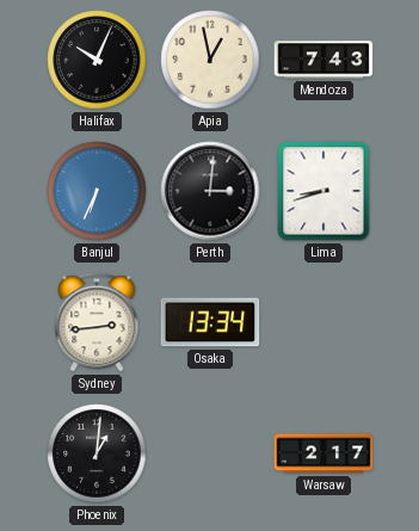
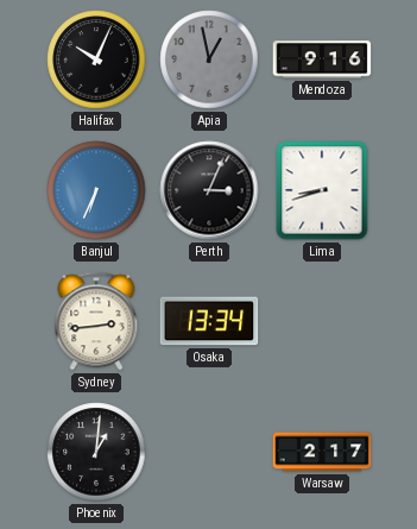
Apia dial: cream -> grey (209, 59)
Mendoza: 7:43 -> 9:16 (322, 59)
Perth: 3:01 -> 3:04 (209, 190)
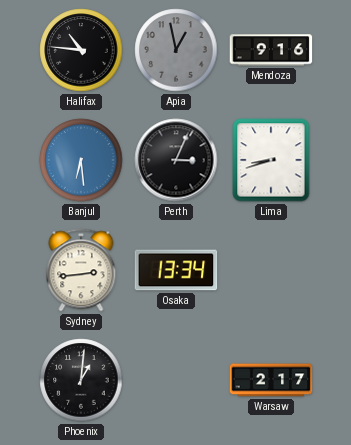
Halifax: 10:04 -> 10:46 (81, 50)
Banjul: 6:34 -> 6:29 (81, 160)
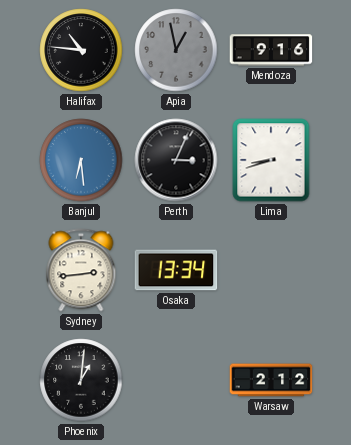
Warsaw: 2:17 -> 2:12 (271, 380)
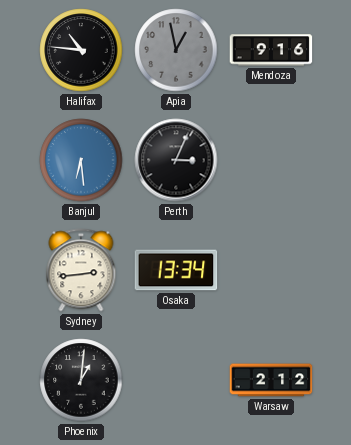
Lima: 8:42 -> none (271, 160)
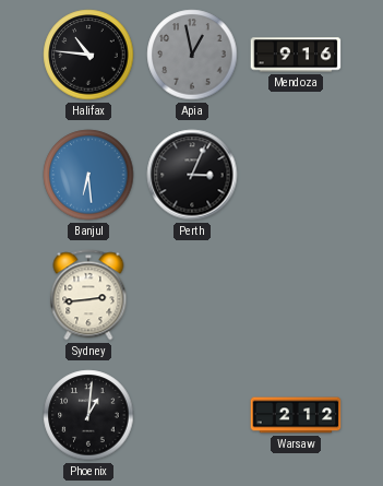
Osaka: 13:34 -> none (176, 270)
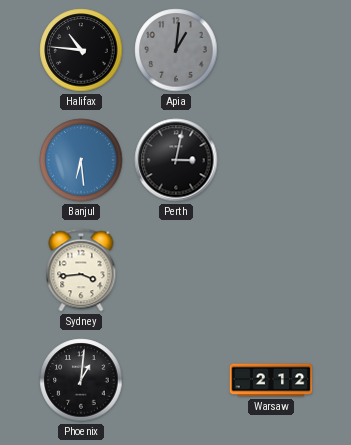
Apia: 12:58 -> 1:01 (176, 50)
Mendoza: 9:16 -> none (296, 55)
Perth: 3:04 -> 3:02 (176, 160)
Sydney: 2:44 -> 3:44 (81, 270)
